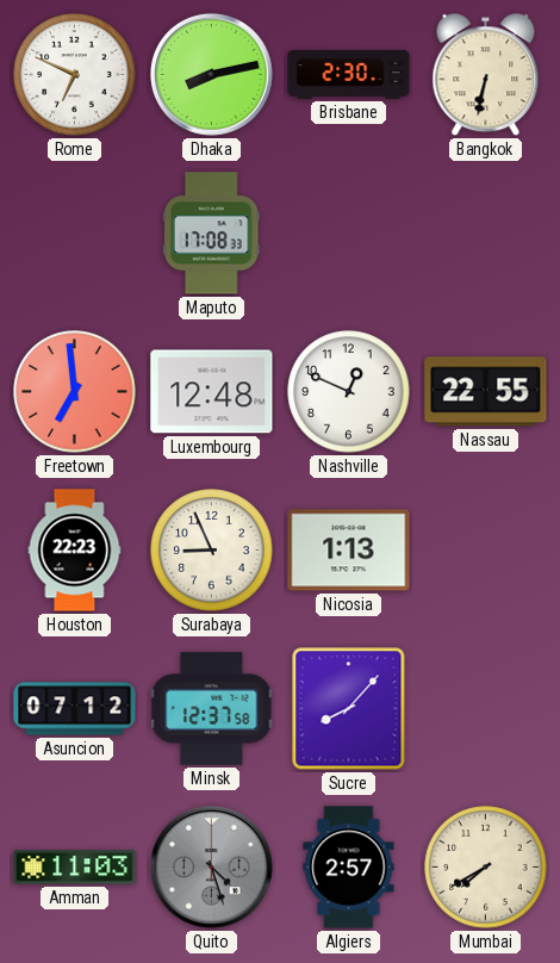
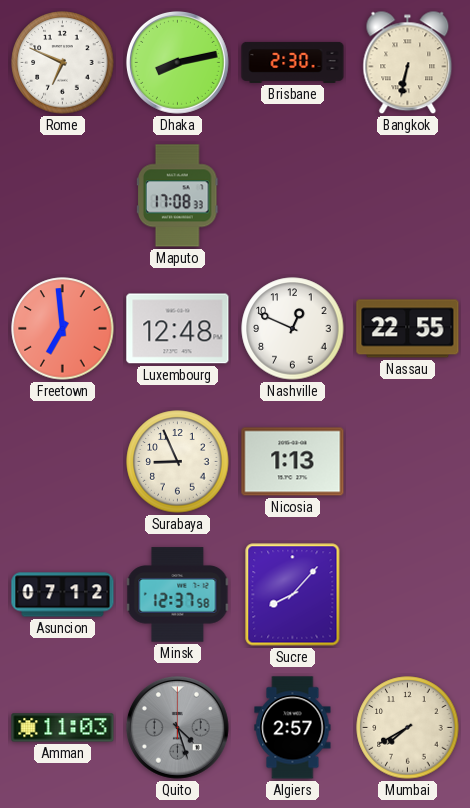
Houston: 22:23 -> none (75, 551)
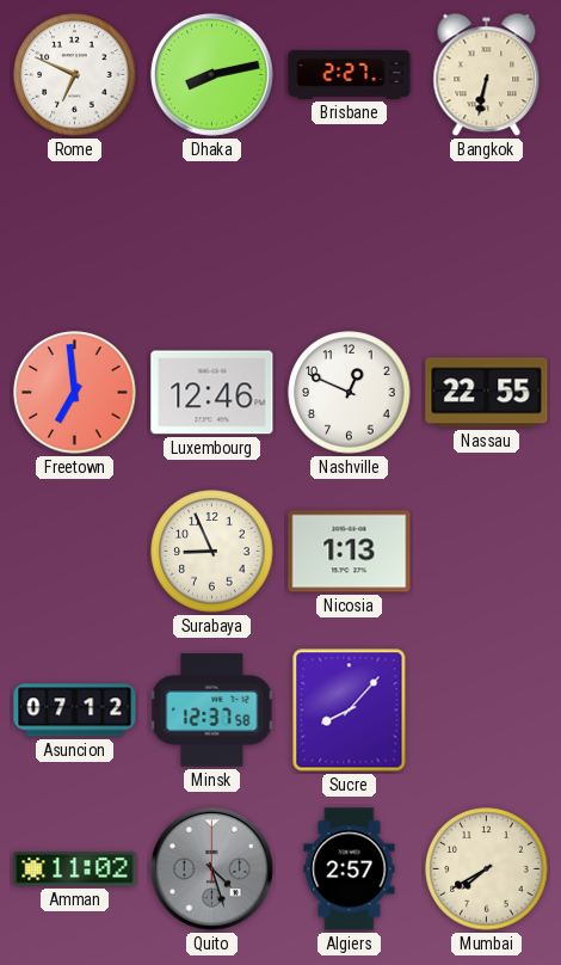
Brisbane: 2:30 -> 2:27 (350, 74)
Maputo: 17:08 -> none (178, 196)
Luxembourg: 12:48 -> 12:46 (212, 393)
Amman: 11:03 -> 11:02 (75, 869)
